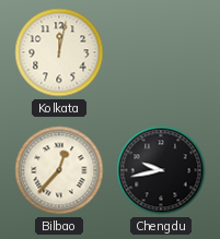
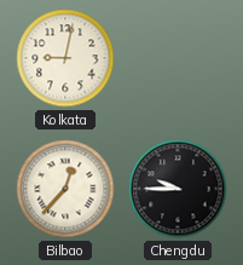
Kolkata: 12:02 -> 9:02 (65, 58)
Chengdu: 9:43 -> 9:45 (178, 189)
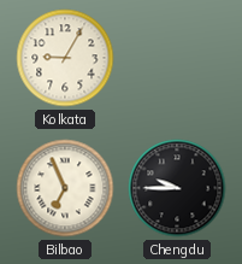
Kolkata: 9:02 -> 9:05 (65, 58)
Bilbao: 12:37 -> 6:56 (65, 188)
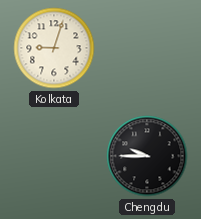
Kolkata: 9:05 -> 9:03 (54, 48)
Bilbao: 6:56 -> none (65, 188)
